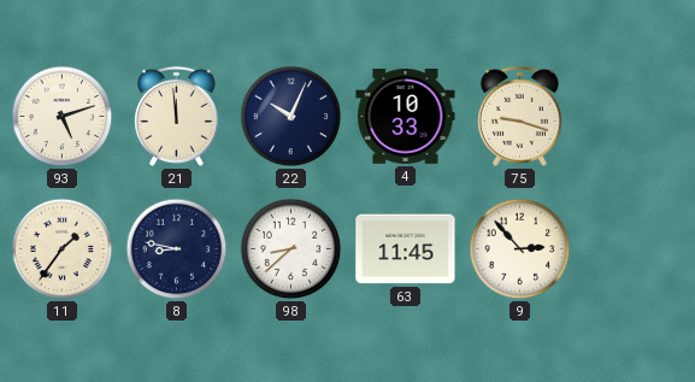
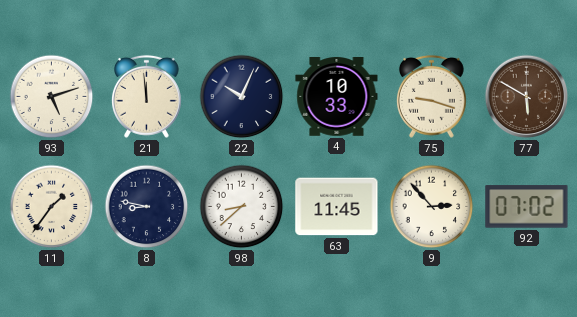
77: none -> 5:50 (527, 97)
92: none -> 07:02 (527, 207)
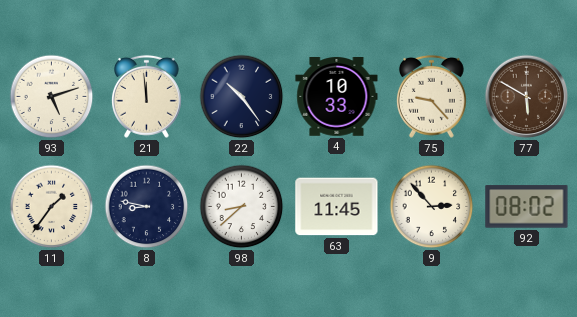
22: 10:04 -> 10:24 (242, 97)
75: 9:18 -> 9:23 (431, 96)
92: 07:02 -> 08:02 (527, 207)
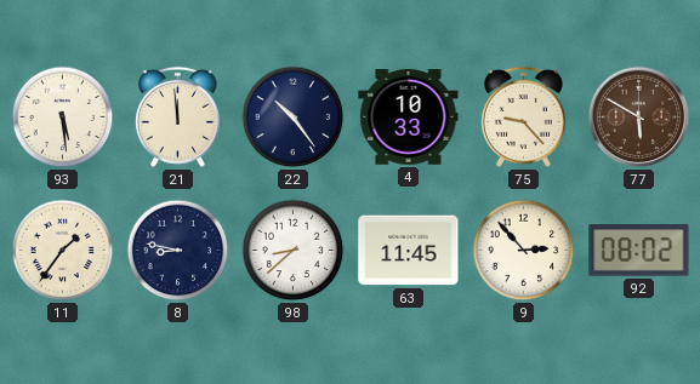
93: 5:12 -> 5:29 (63, 118)
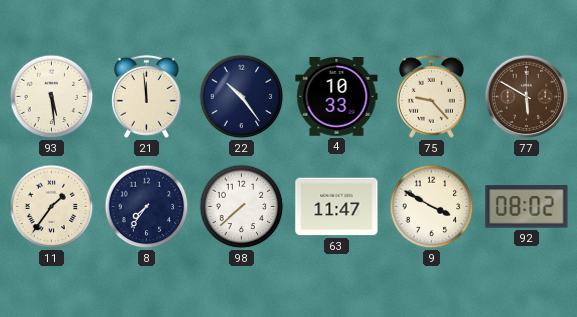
8: 8:47 -> 7:36 (147, 207)
98: 8:38 -> 7:38 (242, 207)
63: 11:45 -> 11:47 (337, 207)
9: 2:53 -> 3:50 (432, 207)
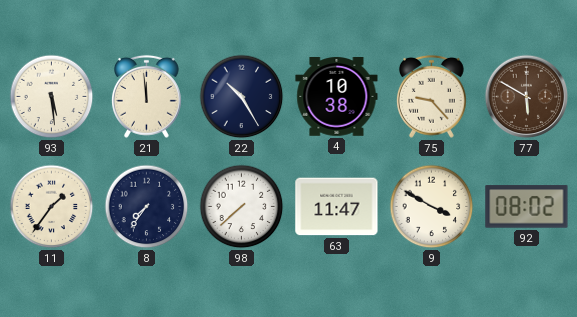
22: 10:24 -> 10:25 (242, 97)
4: 10:33 -> 10:38 (337, 97)
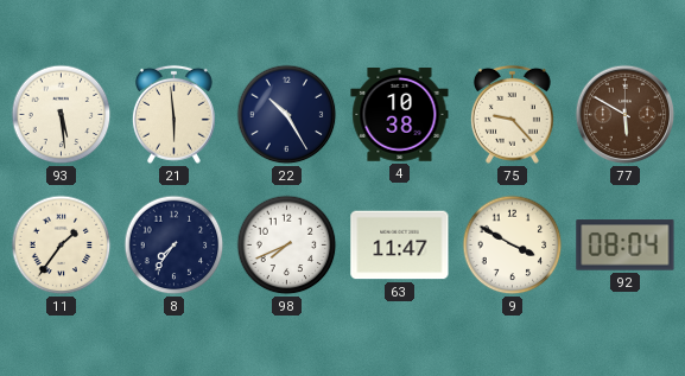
21: 11:59 -> 5:59 (173, 114)
98: 7:38 -> 7:41 (287, 246)
92: 08:02 -> 08:04 (626, 246)
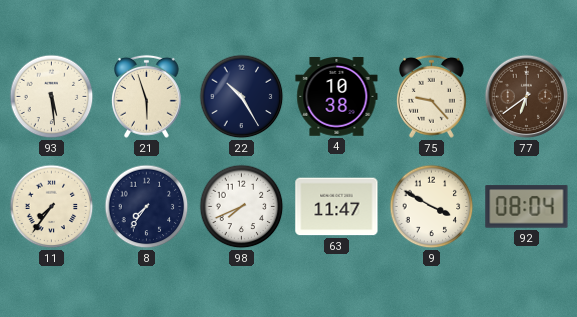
21: 5:59 -> 5:57 (146, 96)
77: 5:50 -> 6:39 (527, 97)
11: 1:36 -> 7:36 (52, 207)
